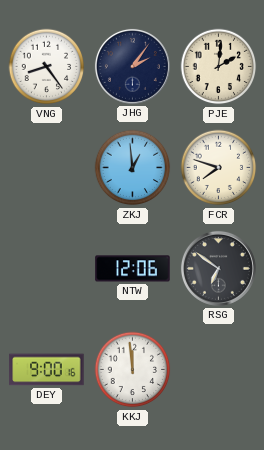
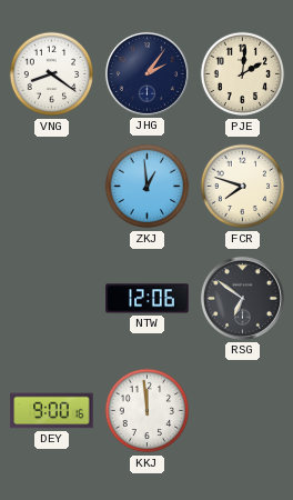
VNG: 8:24 -> 8:21 (52, 74)
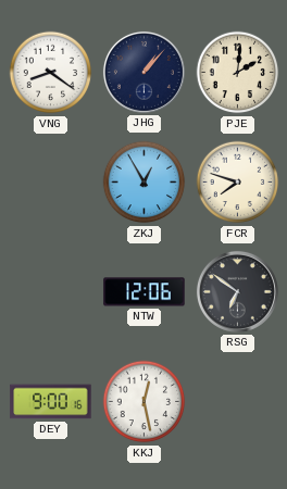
JHG: 2:06 -> 1:07 (143, 72)
ZKJ: 12:59 -> 12:55 (145, 183)
KKJ: 11:59 -> 12:28 (145, 402)
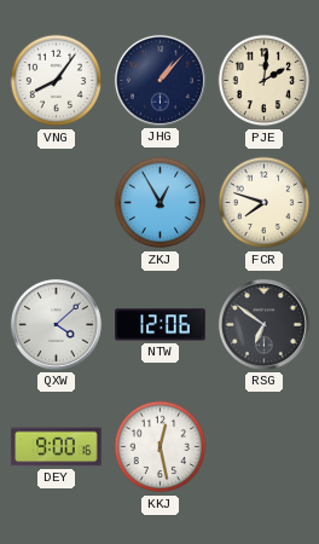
VNG: 8:21 -> 8:06 (57, 81)
QXW: none -> 4:08 (56, 324)
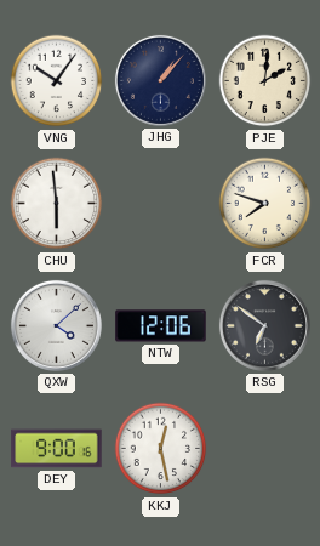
VNG: 8:06 -> 10:06 (57, 81)
CHU: none -> 5:59 (57, 204)
ZKJ: 12:55 -> none (161, 203)
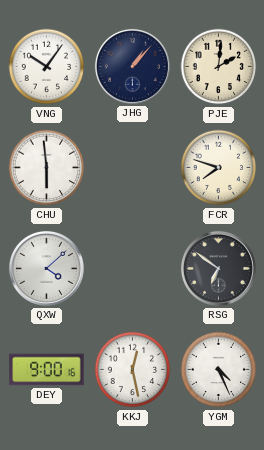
NTW: 12:06 -> none (161, 326)
YGM: none -> 4:26 (219, 370)
